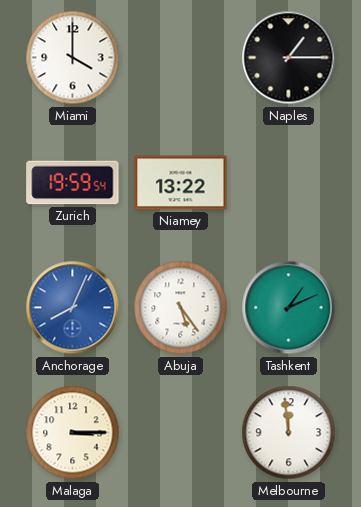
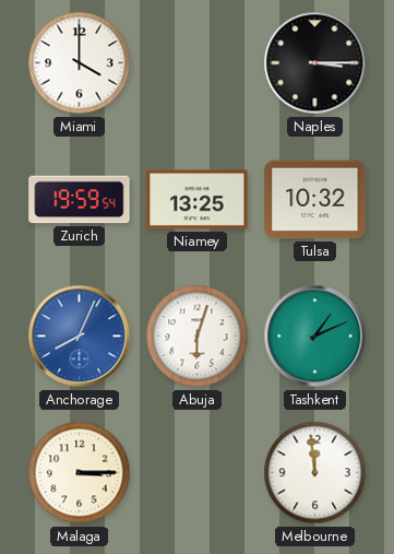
Naples: 1:15 -> 3:15 (315, 63)
Niamey: 13:22 -> 13:25 (198, 200)
Tulsa: none -> 10:32 (315, 200)
Abuja: 5:24 -> 6:03 (198, 337)
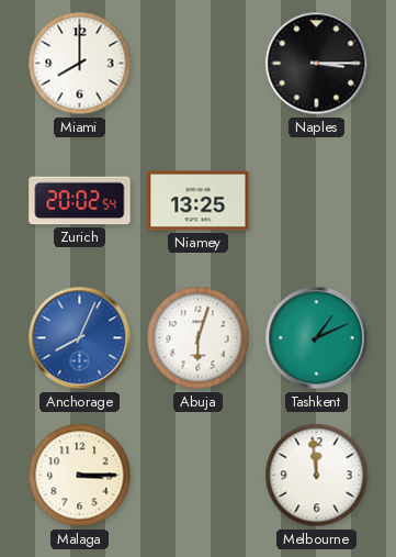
Miami: 4:00 -> 8:00 (80, 64)
Zurich: 19:59 -> 20:02 (80, 201)
Tulsa: 10:32 -> none (315, 200)
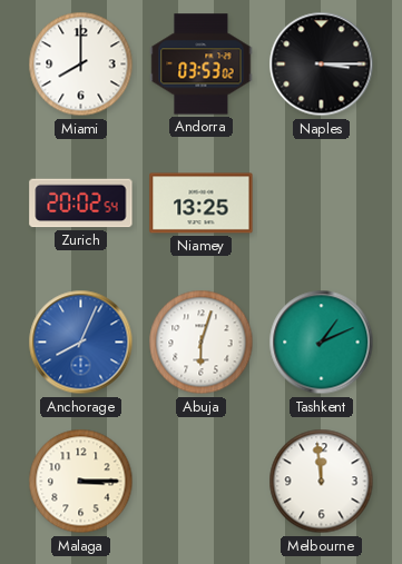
Andorra: none -> 03:53 (202, 65)
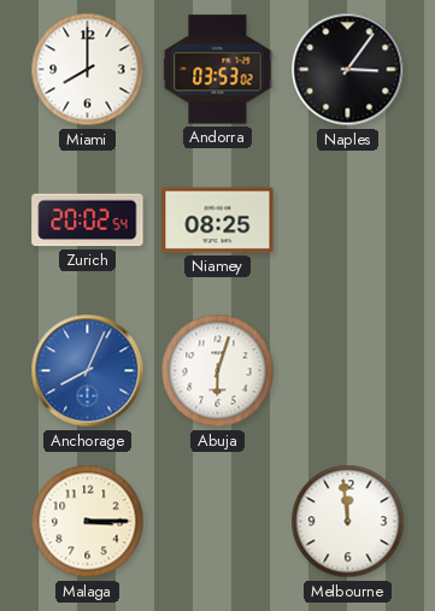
Naples: 3:15 -> 3:06 (348, 70)
Niamey: 13:25 -> 08:25 (218, 221)
Tashkent: 1:11 -> none (322, 343)
